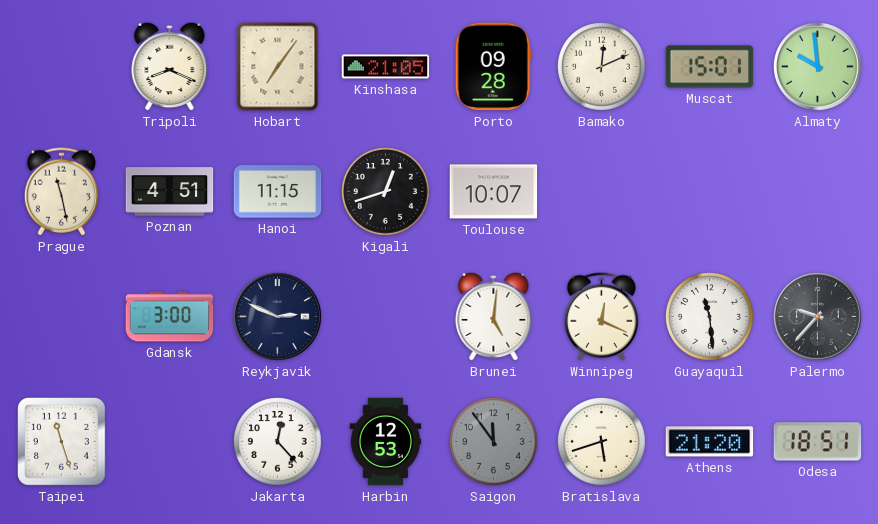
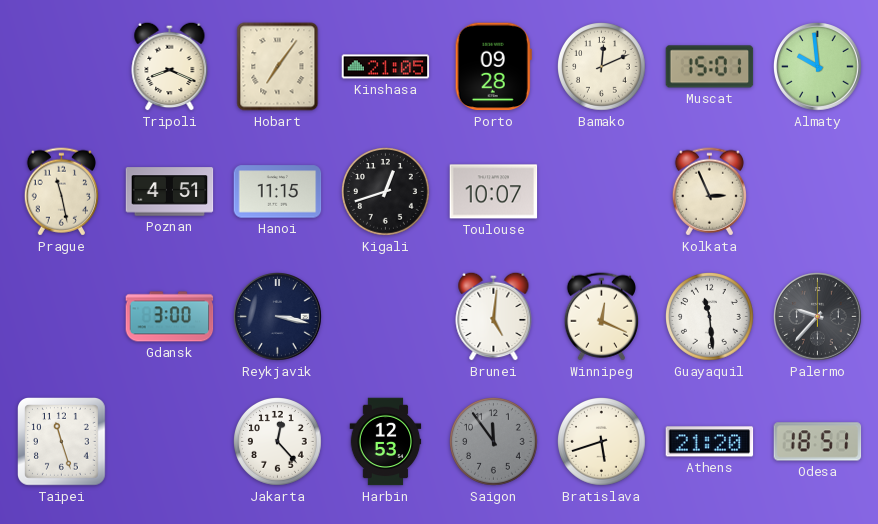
Kolkata: none -> 2:56 (709, 192)
Reykjavik: 2:49 -> 3:17 (278, 317)
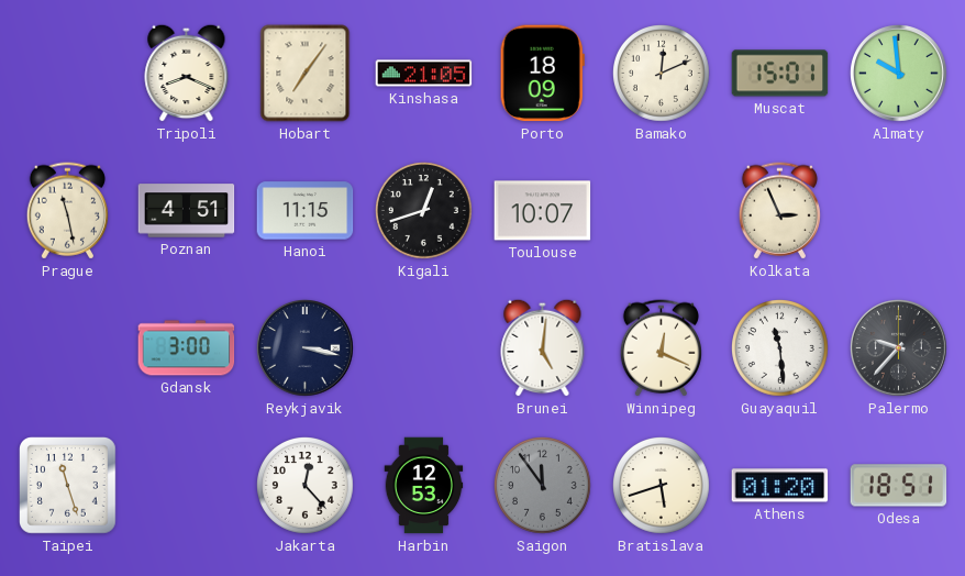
Porto: 09:28 -> 18:09 (542, 74)
Athens: 21:20 -> 01:20 (780, 486)
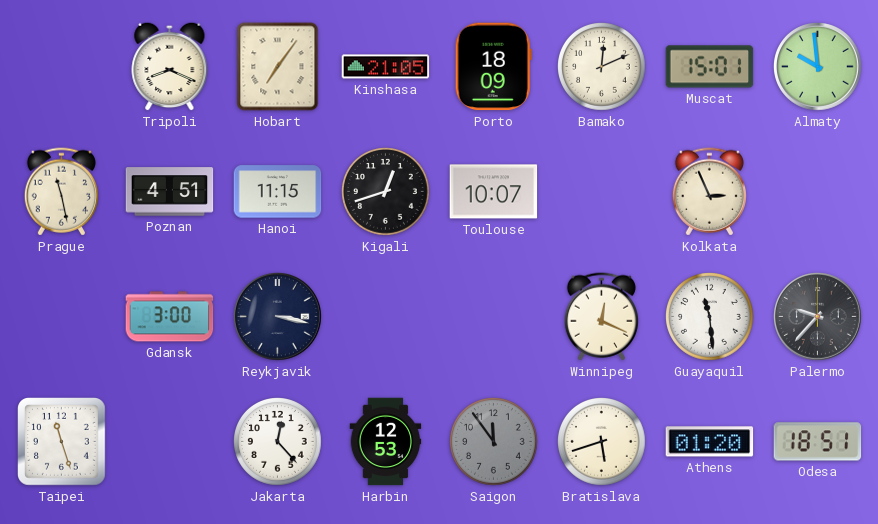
Brunei: 5:01 -> none (543, 347)
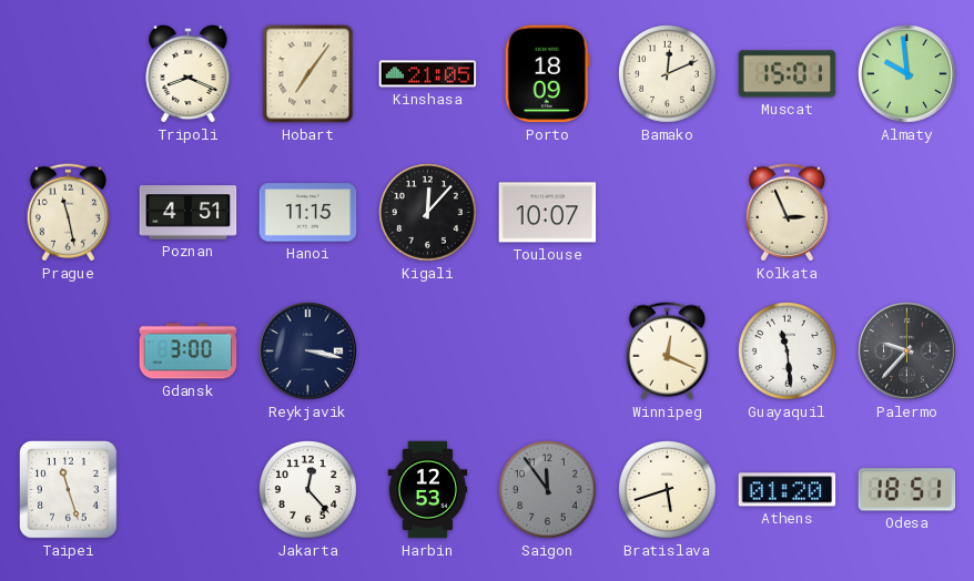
Kigali: 12:42 -> 12:07 (428, 213)
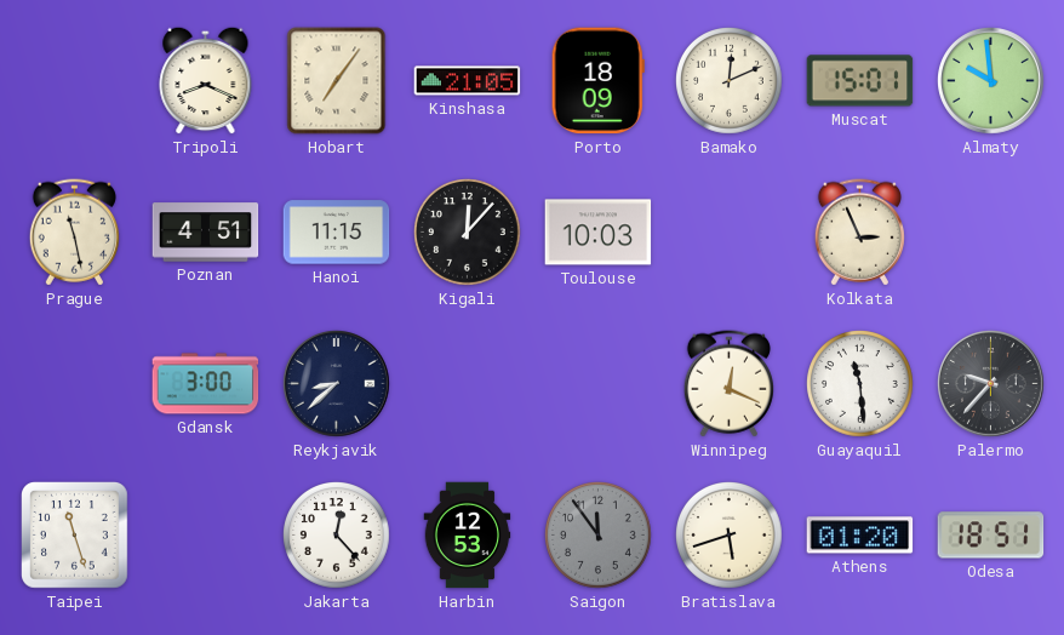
Toulouse: 10:07 -> 10:03 (599, 233)
Reykjavik: 3:17 -> 8:38 (337, 384)
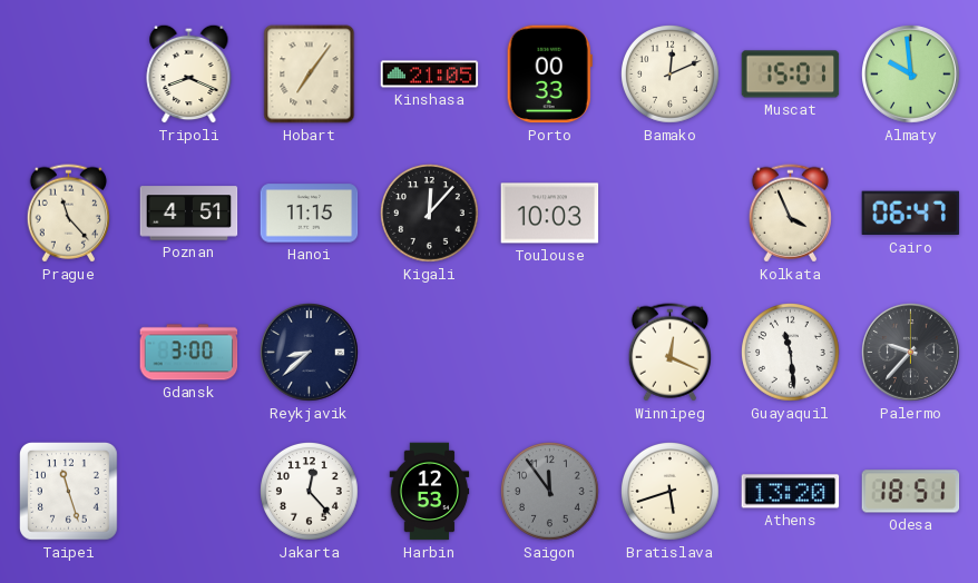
Porto: 18:09 -> 00:33 (549, 75)
Prague: 11:28 -> 11:23 (68, 214)
Kolkata: 2:56 -> 3:56 (790, 214)
Cairo: none -> 06:47 (911, 214)
Athens: 01:20 -> 13:20 (791, 492)
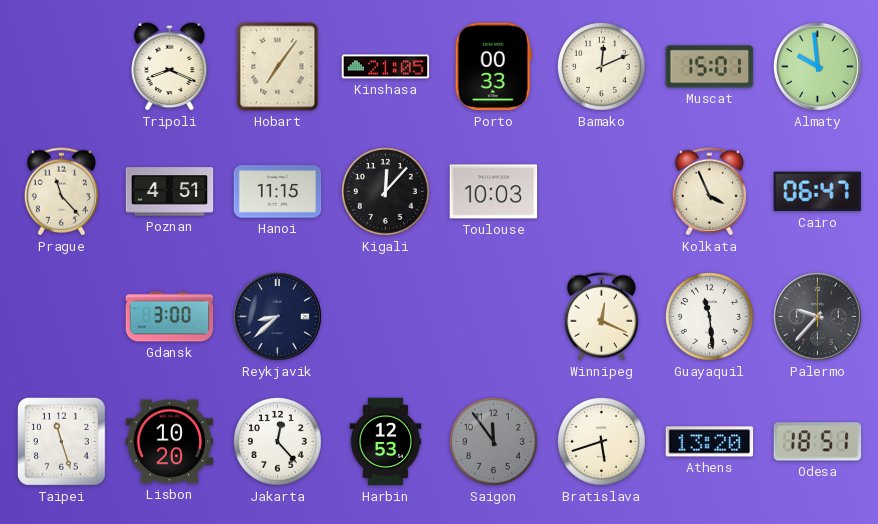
Lisbon: none -> 10:20 (170, 442)
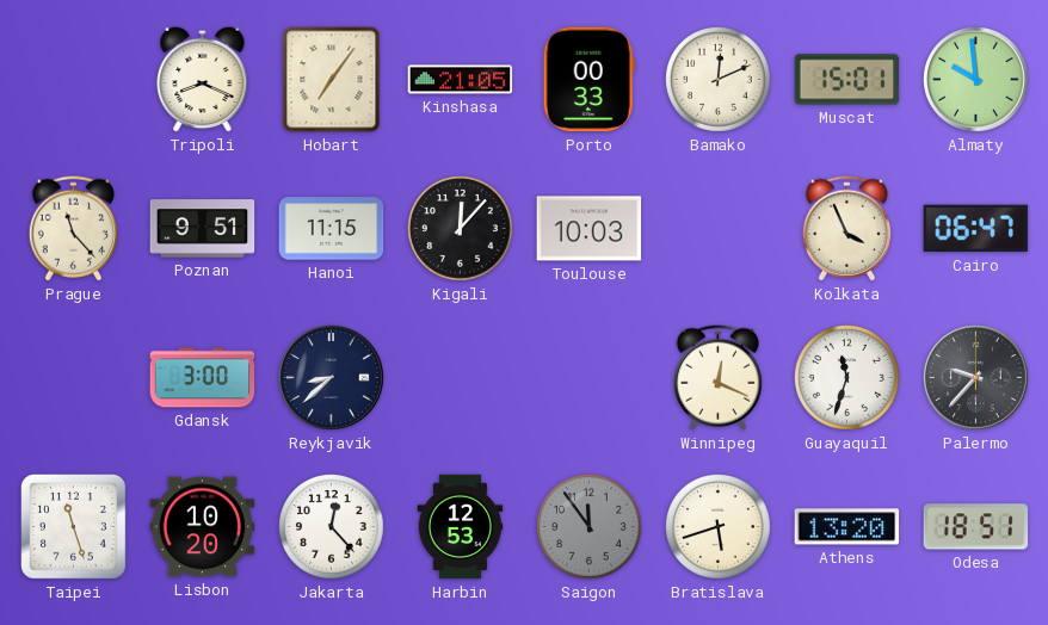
Poznan: 4:51 -> 9:51 (203, 229)
Guayaquil: 11:29 -> 11:33 (847, 378)
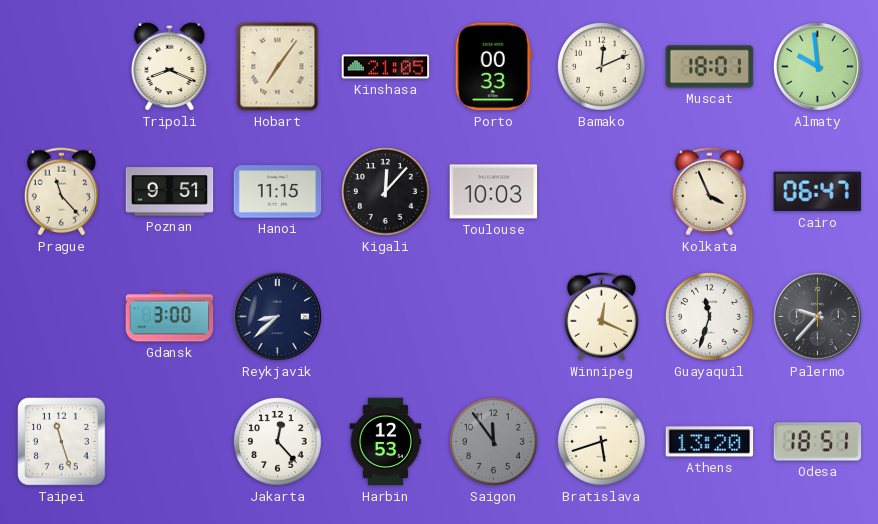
Muscat: 15:01 -> 18:01 (710, 67)
Lisbon: 10:20 -> none (203, 527)
